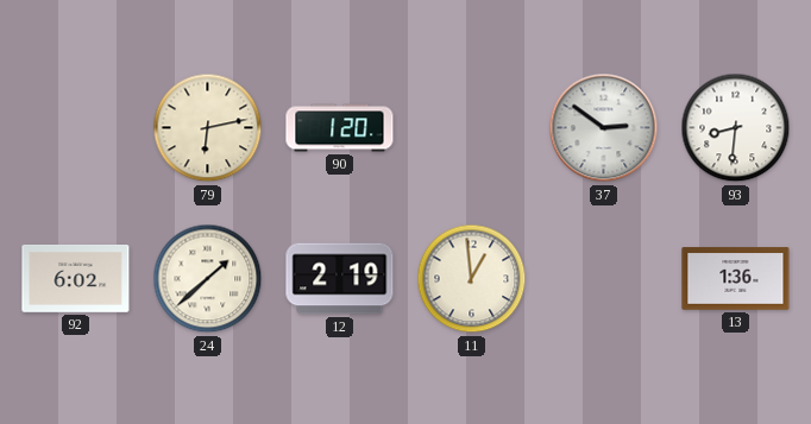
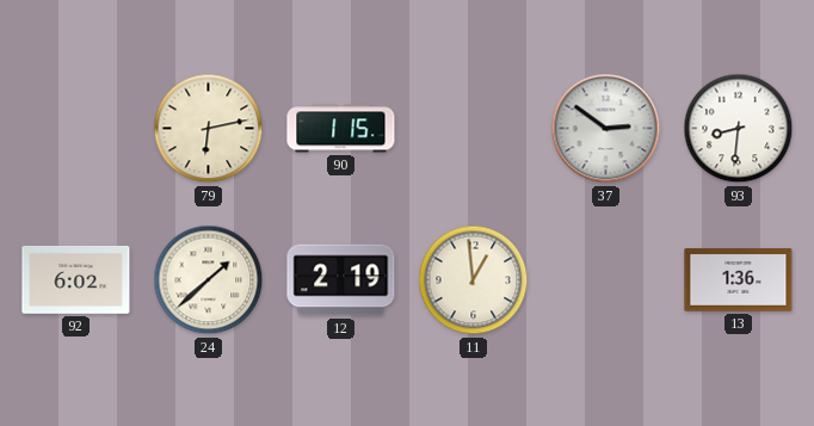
90: 1:20 -> 1:15 (341, 129)
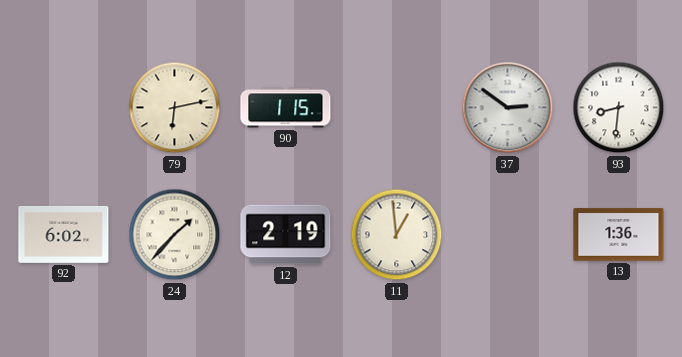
24: 1:38 -> 1:37 (175, 235)
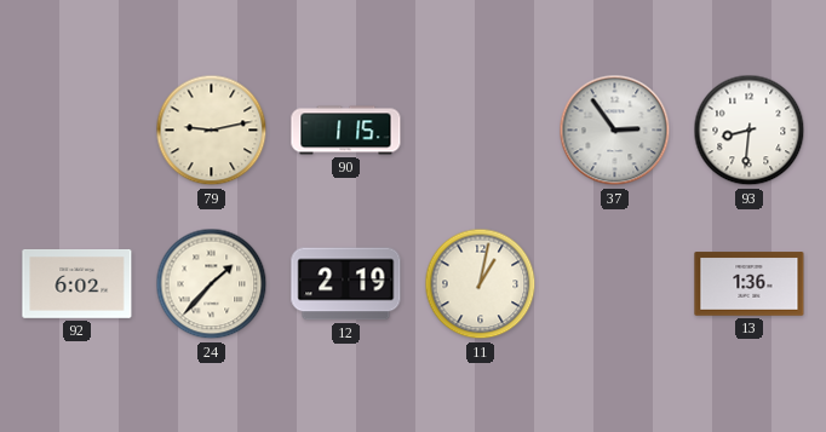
79: 6:13 -> 9:13 (212, 131)
37: 2:51 -> 2:54 (615, 131)
11: 12:59 -> 1:02 (481, 284)
